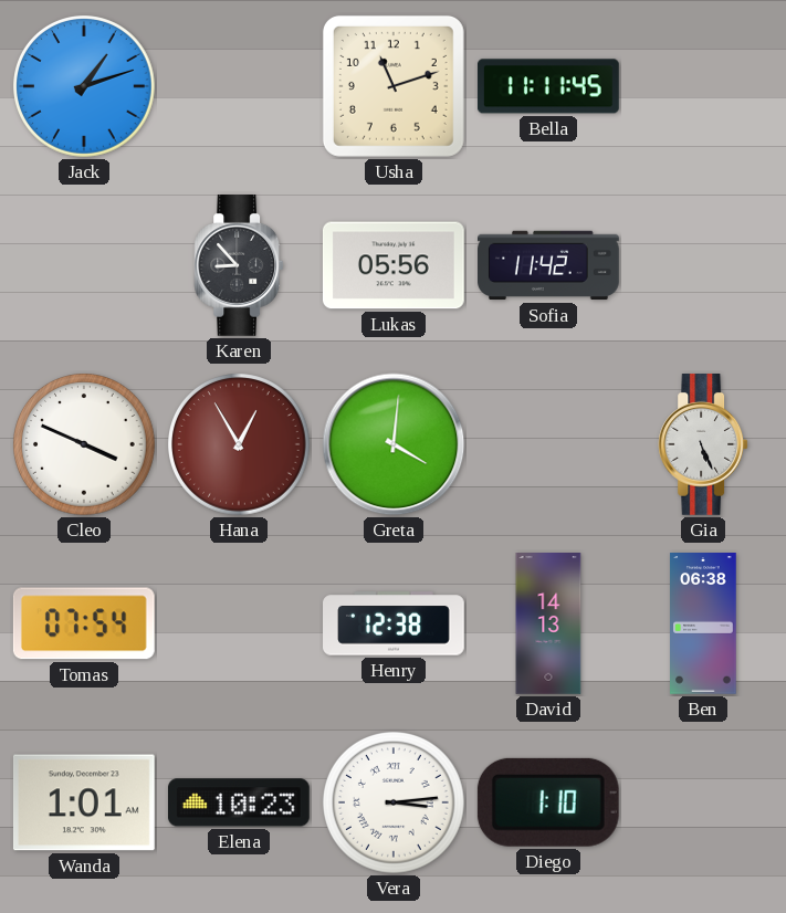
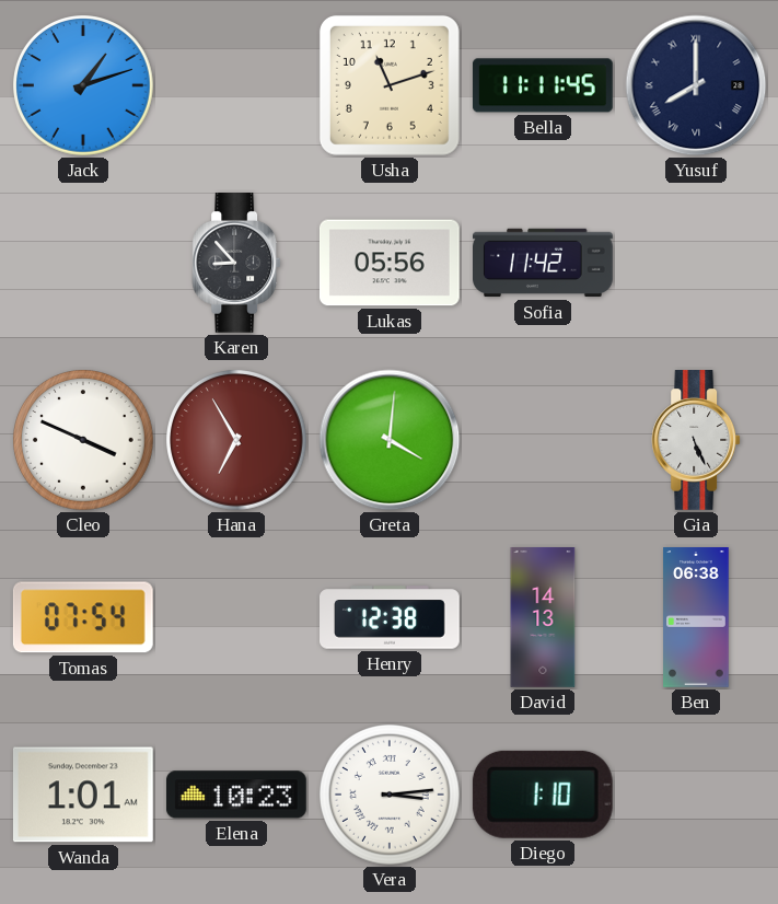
Yusuf: none -> 8:00 (696, 85)
Hana: 12:55 -> 6:55 (237, 441)
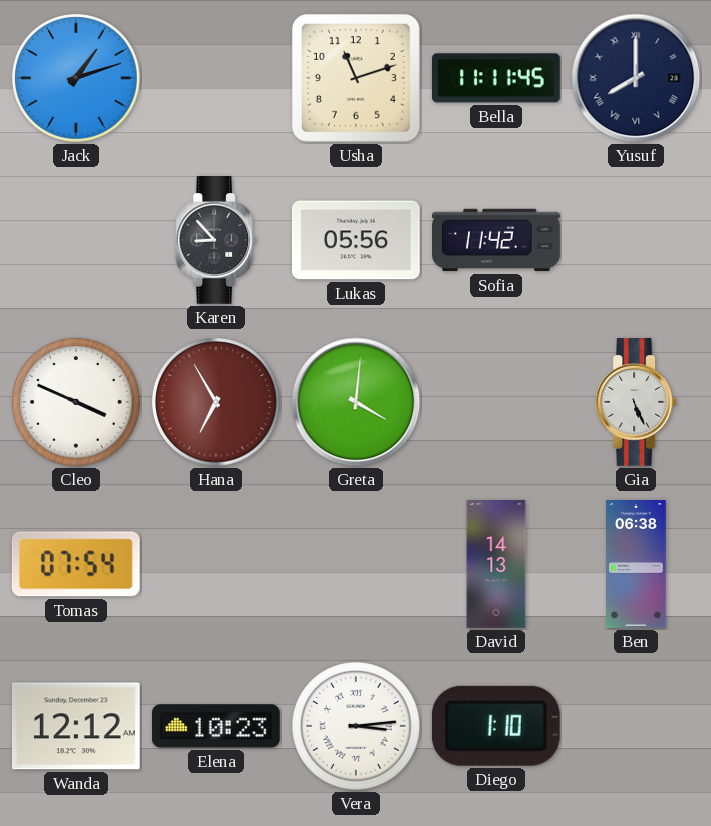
Henry: 12:38 -> none (391, 617)
Wanda: 1:01 -> 12:12 (76, 726)
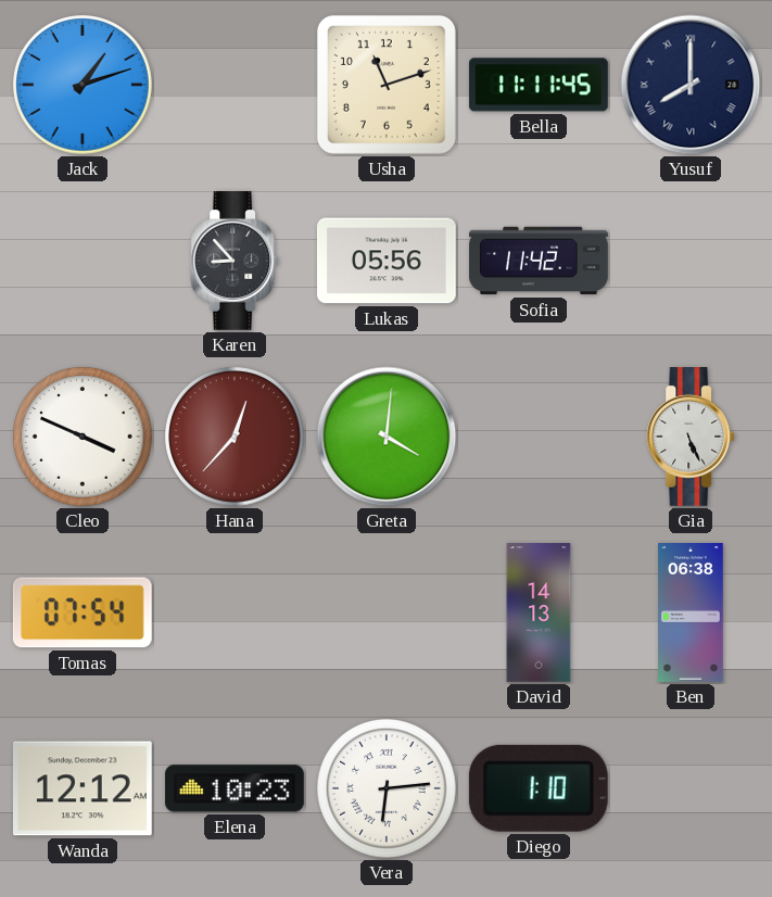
Hana: 6:55 -> 12:37 (236, 438)
Vera: 3:14 -> 6:14 (388, 789)
